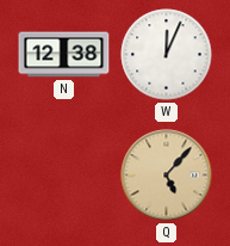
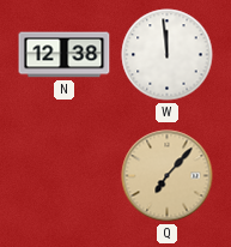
W: 12:04 -> 11:59 (168, 55)
Q: 5:07 -> 7:07 (168, 176)
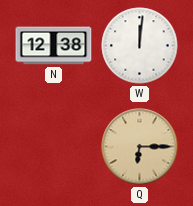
W: 11:59 -> 12:01 (140, 46)
Q: 7:07 -> 6:15 (140, 147)
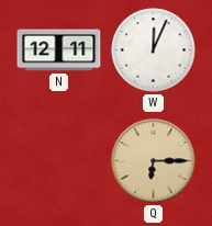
N: 12:38 -> 12:11 (59, 50)
W: 12:01 -> 12:04 (154, 50)
